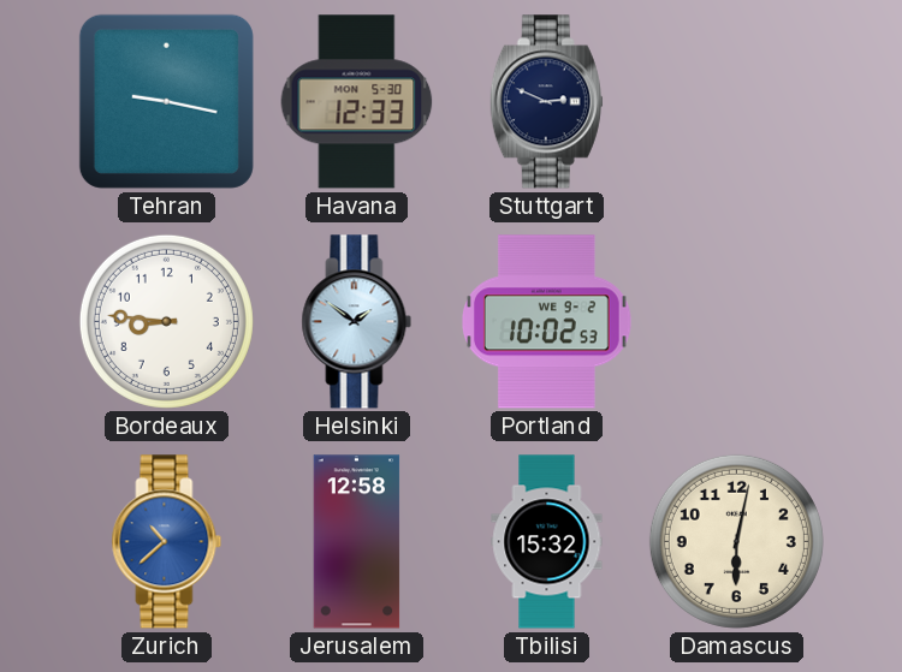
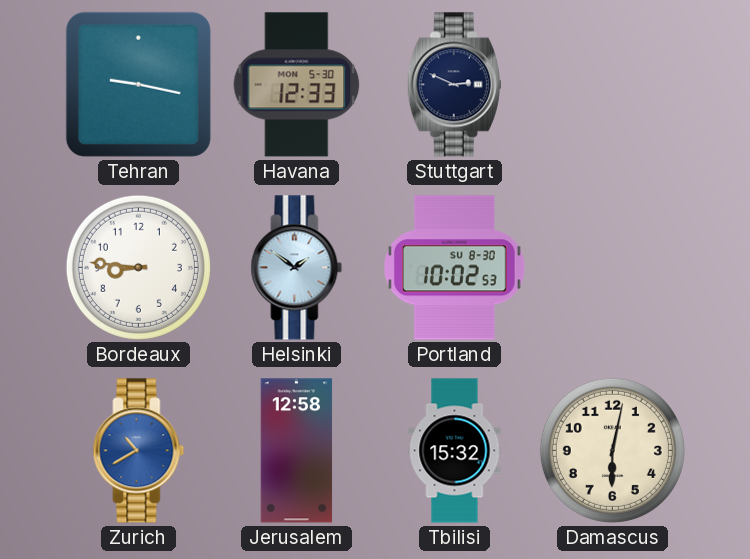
Portland date: WE 9-2 -> SU 8-30 (454, 268)
Zurich: 10:38 -> 10:40 (139, 451)
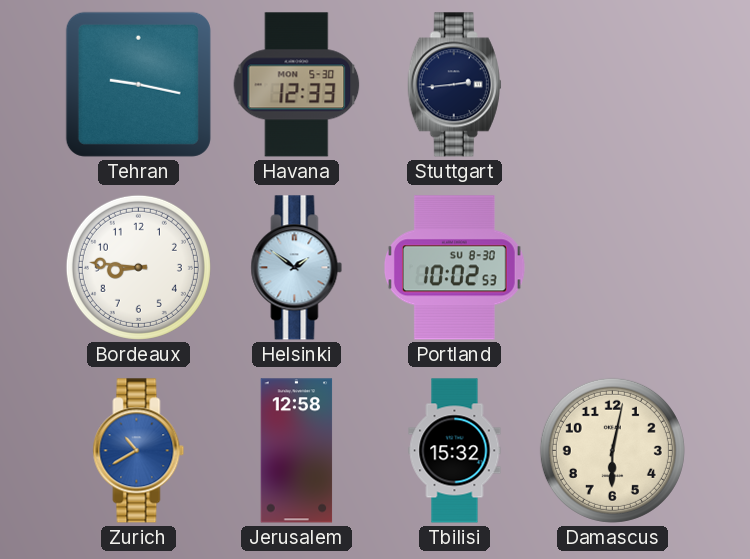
Stuttgart: 2:49 -> 2:44 (454, 85)
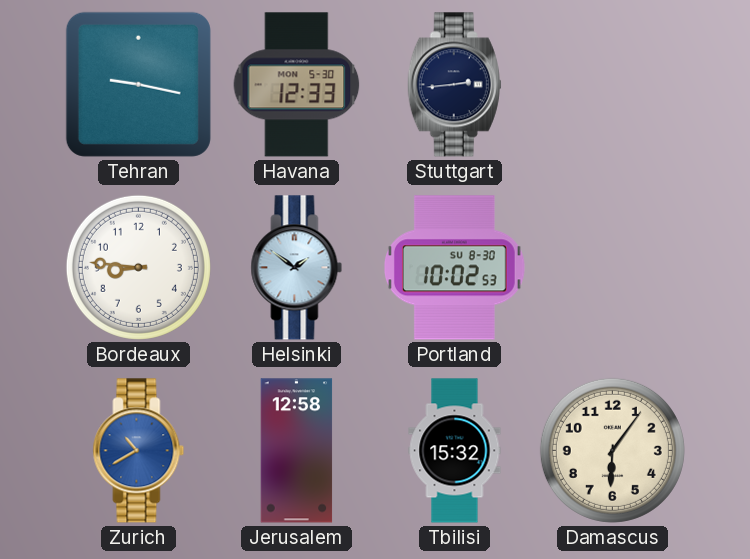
Damascus: 6:02 -> 6:06 (612, 450)
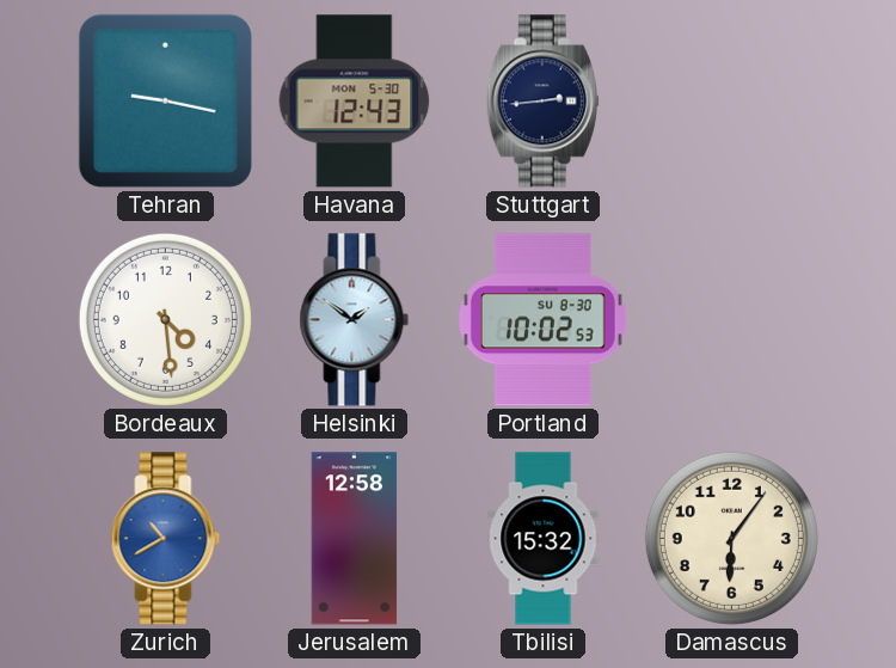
Havana: 12:33 -> 12:43 (355, 102)
Bordeaux: 8:46 -> 4:29 (165, 319)
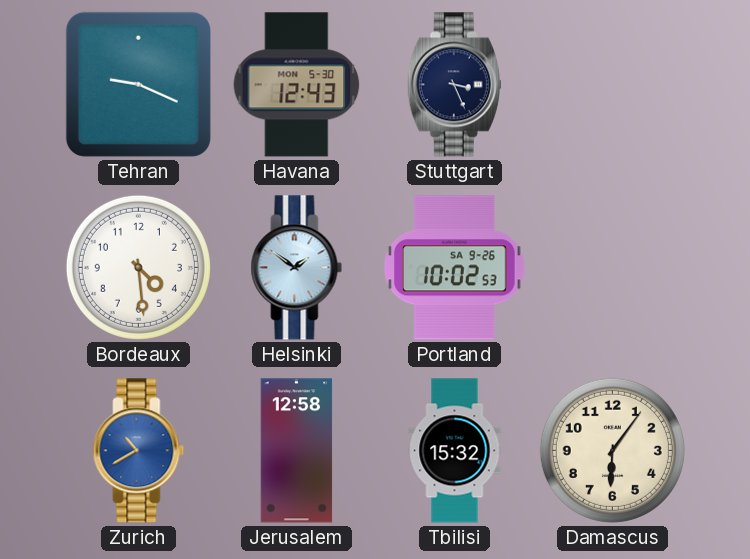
Tehran: 9:17 -> 9:19 (138, 84)
Stuttgart: 2:44 -> 3:26 (454, 85)
Portland date: SU 8-30 -> SA 9-26 (454, 268)
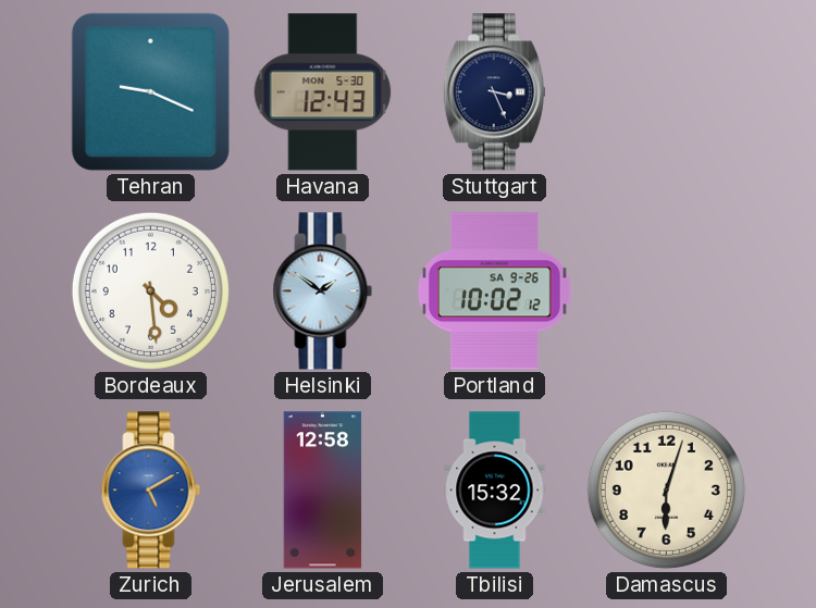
Portland: 10:02:53 -> 10:02:12 (494, 291)
Zurich: 10:40 -> 5:10 (151, 491)
Damascus: 6:06 -> 6:03 (666, 489)
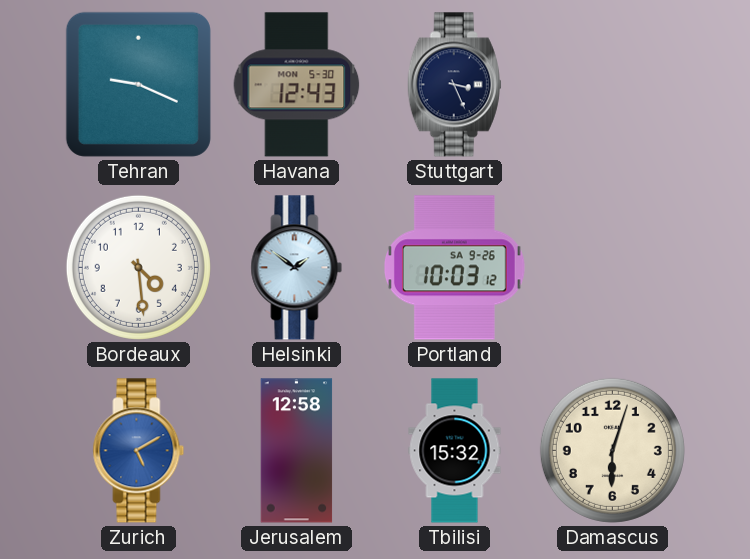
Portland: 10:02 -> 10:03 (454, 268)
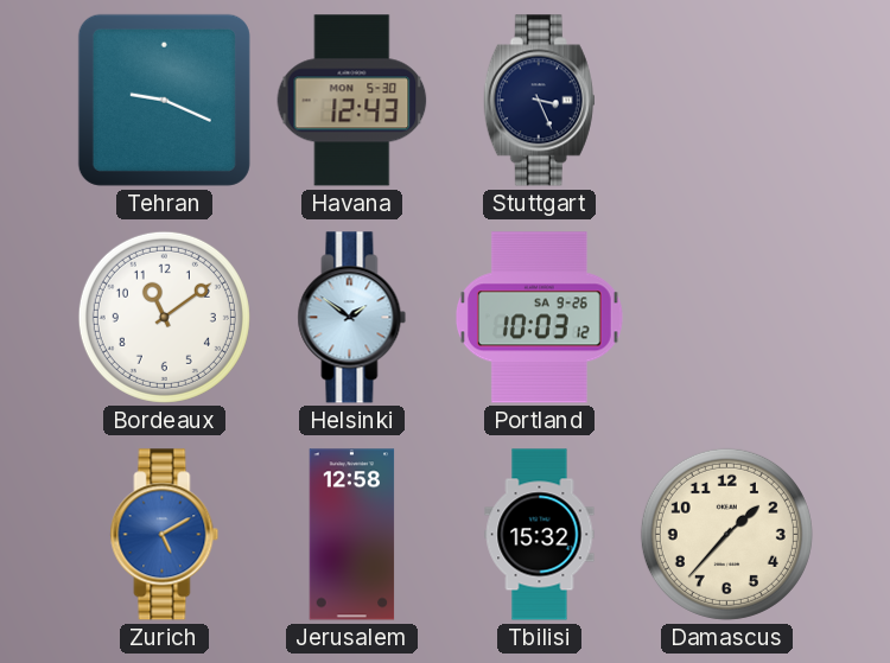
Bordeaux: 4:29 -> 11:09 (164, 317)
Damascus: 6:03 -> 1:37 (726, 534)
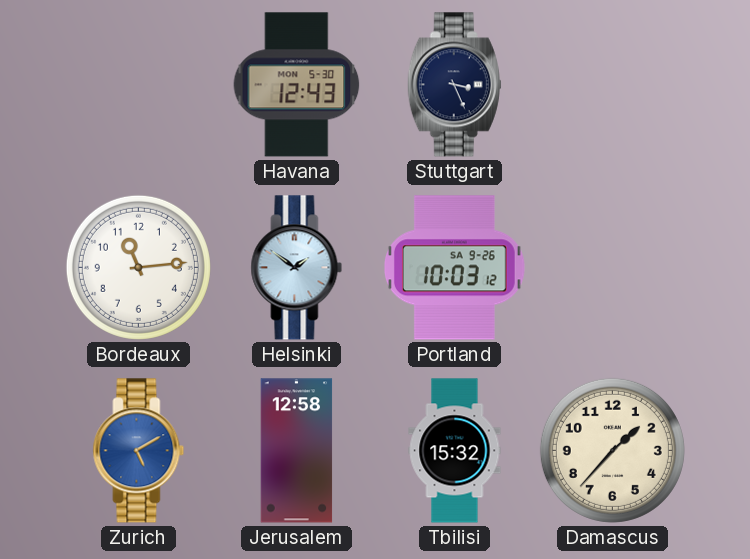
Tehran: 9:19 -> none (164, 100)
Bordeaux: 11:09 -> 11:14 (138, 267)
